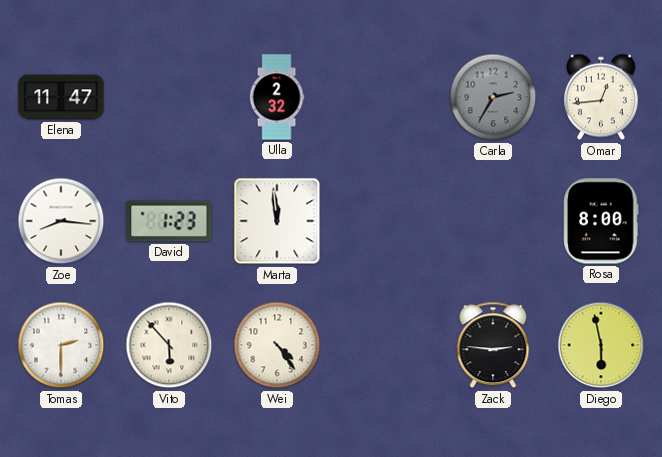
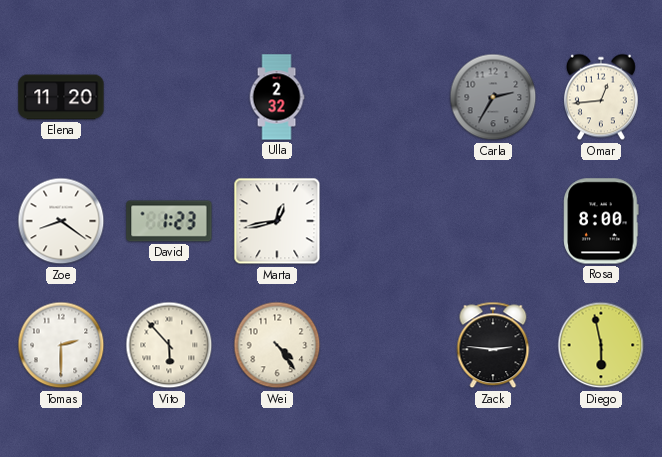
Elena: 11:47 -> 11:20 (61, 97)
Zoe: 8:16 -> 8:21 (61, 221)
Marta: 11:59 -> 12:43 (277, 221)
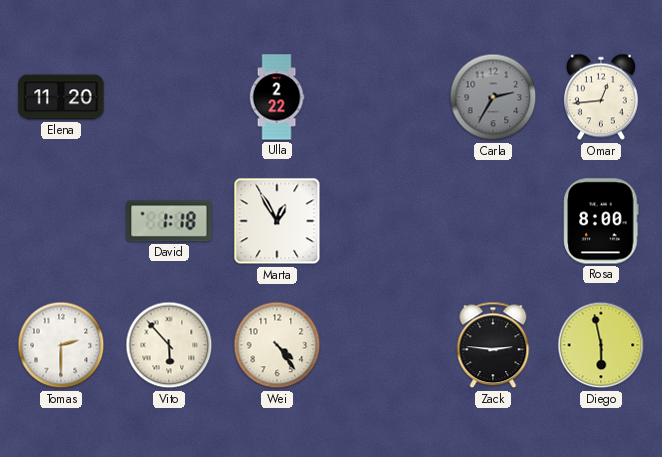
Ulla: 2:32 -> 2:22 (277, 97)
Zoe: 8:21 -> none (61, 221)
David: 1:23 -> 1:18 (169, 221)
Marta: 12:43 -> 12:55 (277, 221)
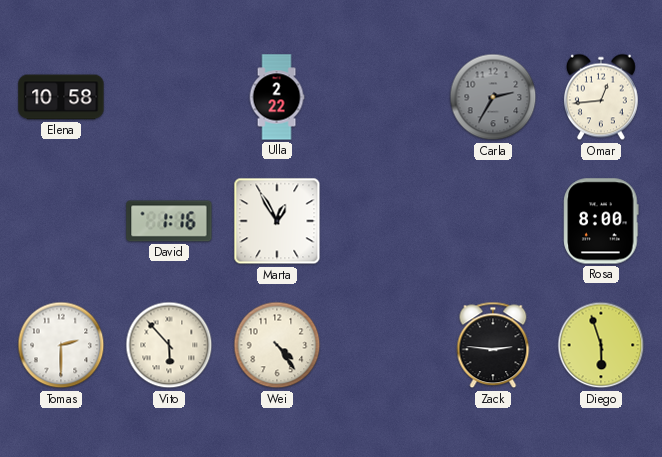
Elena: 11:20 -> 10:58 (61, 97)
David: 1:18 -> 1:16 (169, 221)
Diego: 5:58 -> 5:57 (601, 345)
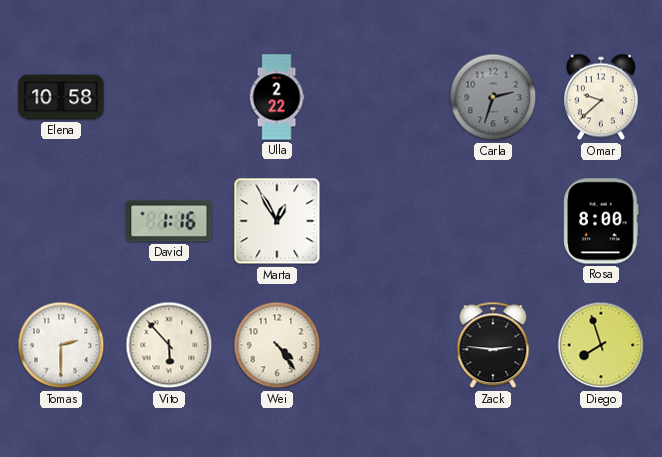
Carla: 2:35 -> 2:33 (493, 97)
Omar: 12:44 -> 9:38 (601, 97)
Diego: 5:57 -> 7:57 (601, 345)
